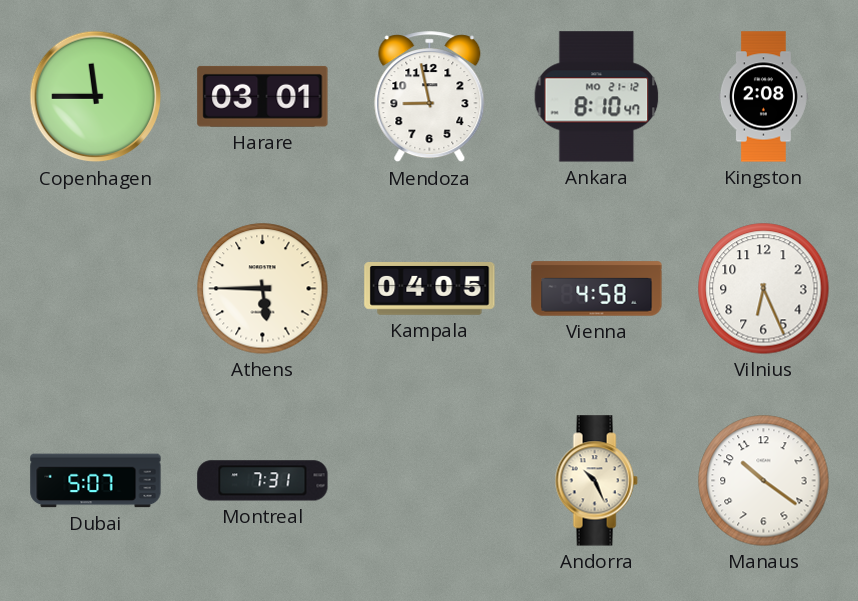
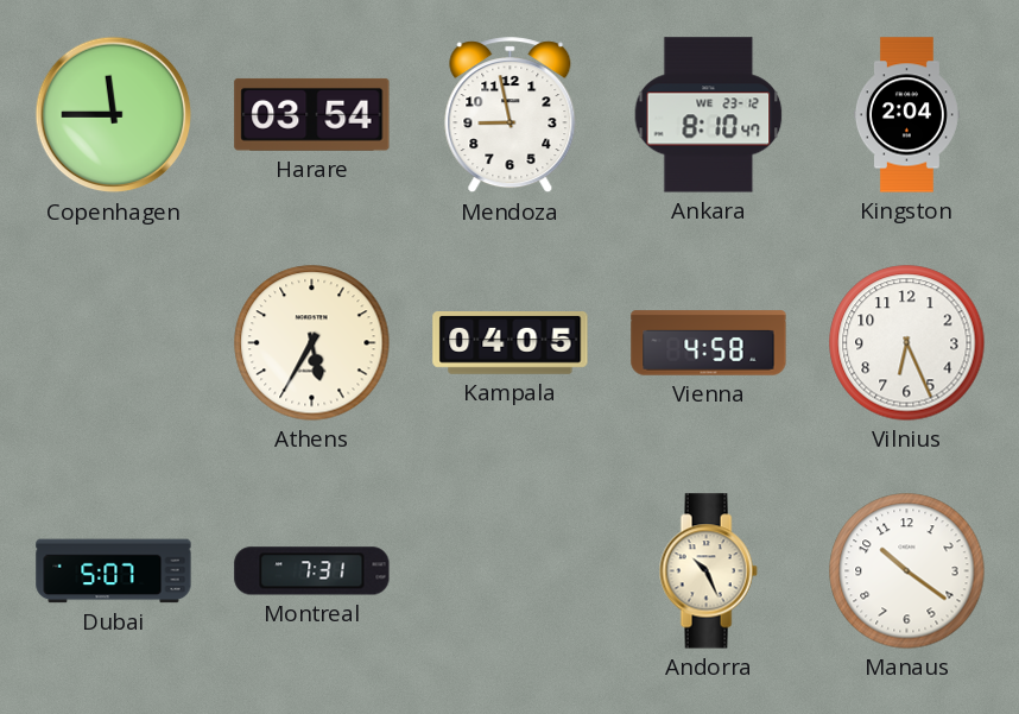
Harare: 03:01 -> 03:54 (312, 114)
Ankara date: MO 21-12 -> WE 23-12 (709, 115)
Kingston: 2:08 -> 2:04 (906, 115)
Athens: 5:45 -> 5:35 (312, 343)
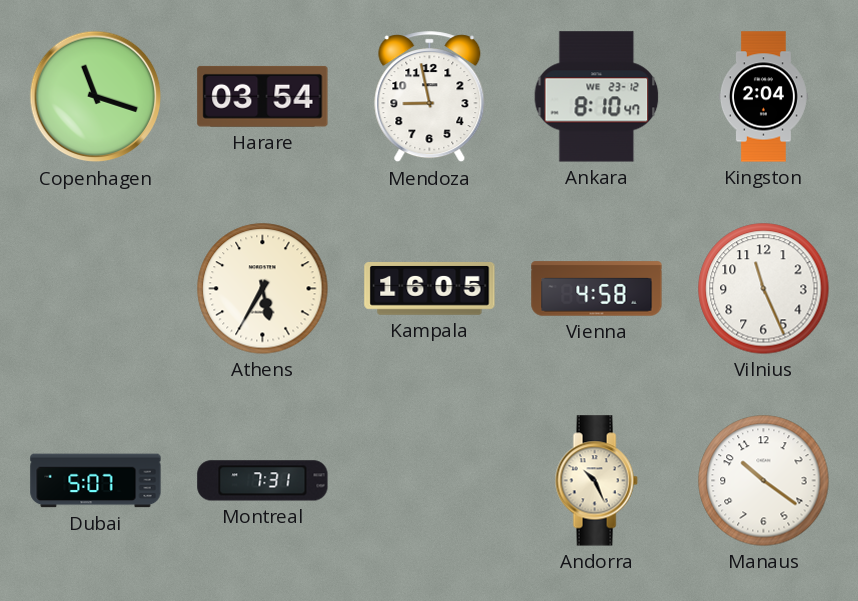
Copenhagen: 11:45 -> 11:18 (96, 97)
Kampala: 04:05 -> 16:05 (430, 289)
Vilnius: 6:26 -> 11:26 (764, 289)
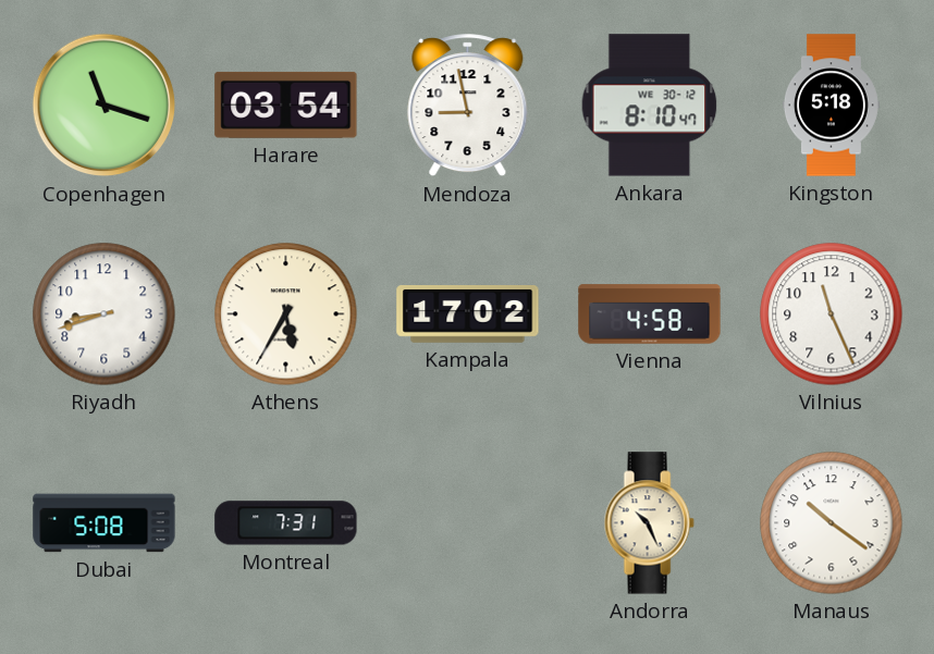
Ankara date: WE 23-12 -> WE 30-12 (650, 106)
Kingston: 2:04 -> 5:18 (831, 106)
Riyadh: none -> 8:42 (105, 314)
Kampala: 16:05 -> 17:02 (468, 314)
Dubai: 5:07 -> 5:08 (105, 523)
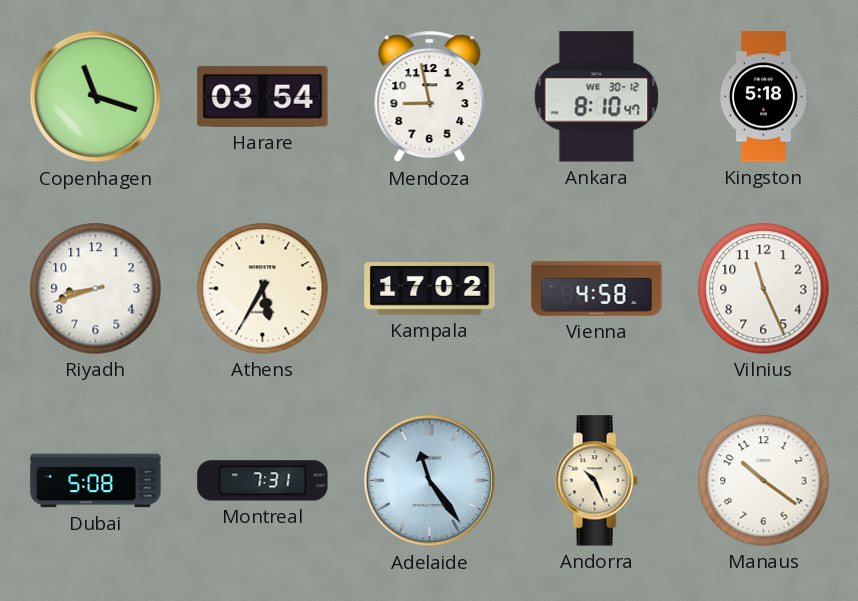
Adelaide: none -> 11:24 (430, 481)
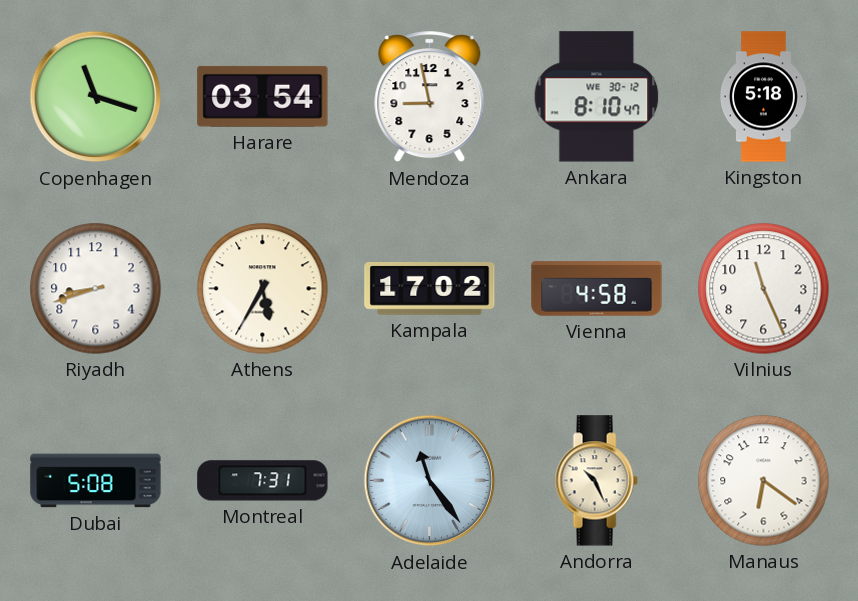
Manaus: 10:21 -> 6:21 (764, 481)
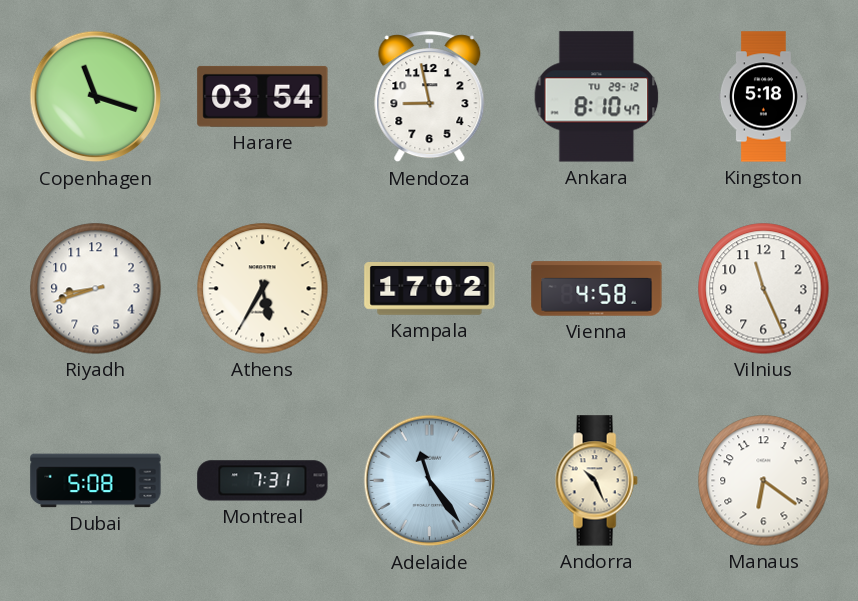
Ankara date: WE 30-12 -> TU 29-12 (597, 97)
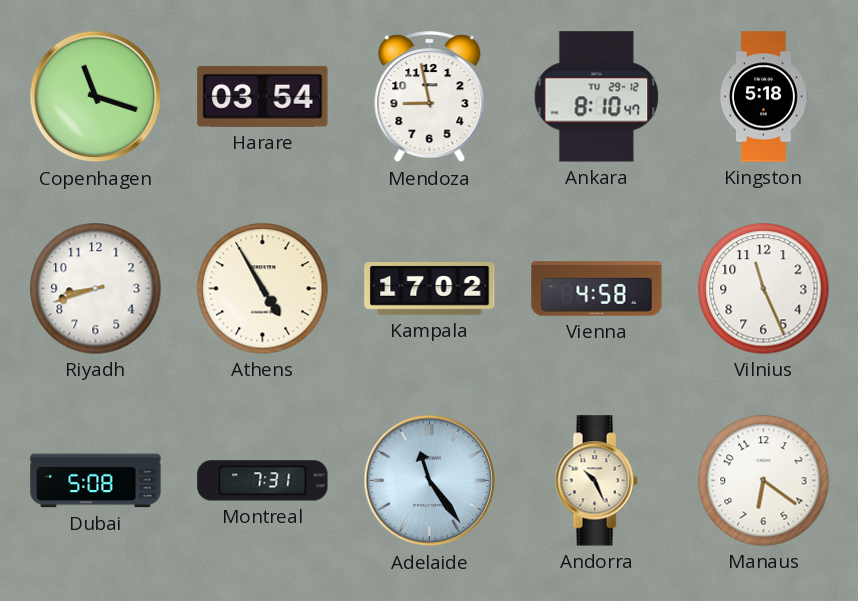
Athens: 5:35 -> 4:55 (263, 289)
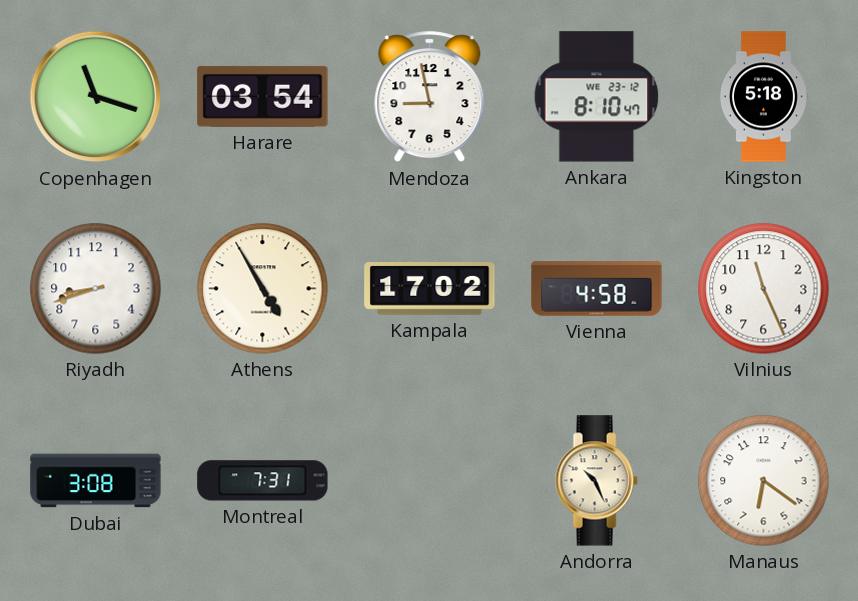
Ankara date: TU 29-12 -> WE 23-12 (597, 97)
Dubai: 5:08 -> 3:08 (96, 481)
Adelaide: 11:24 -> none (430, 481)
